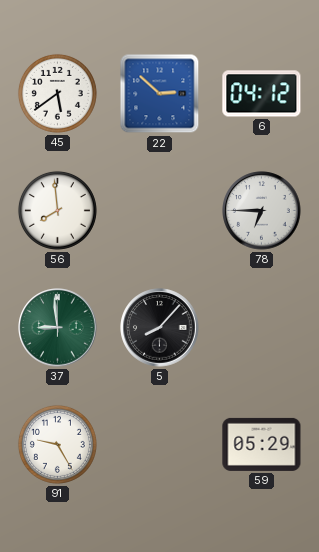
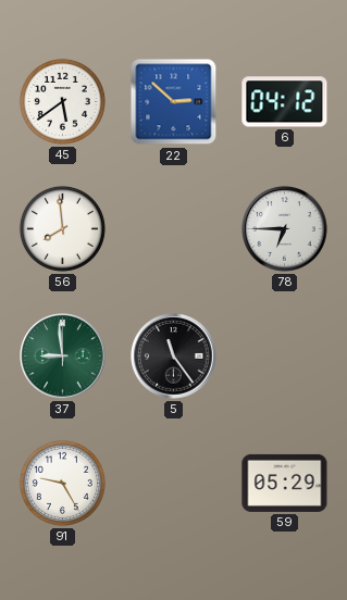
5: 8:07 -> 11:24 (174, 357)
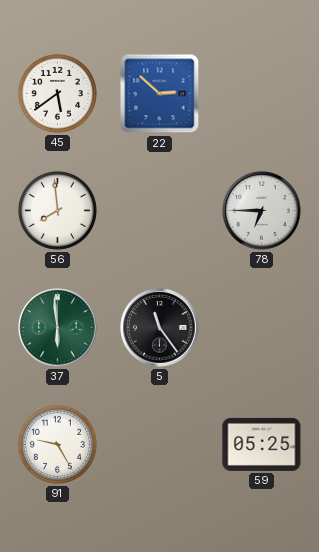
6: 04:12 -> none (285, 102)
37: 8:59 -> 5:59 (58, 328)
59: 05:29 -> 05:25 (262, 444)
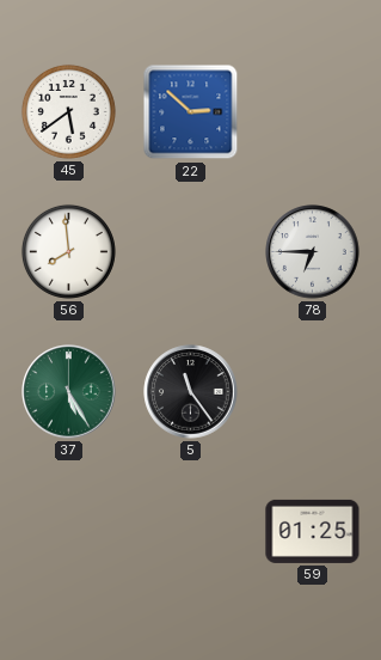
37: 5:59 -> 5:25 (69, 392)
91: 9:25 -> none (57, 444)
59: 05:25 -> 01:25 (313, 531)
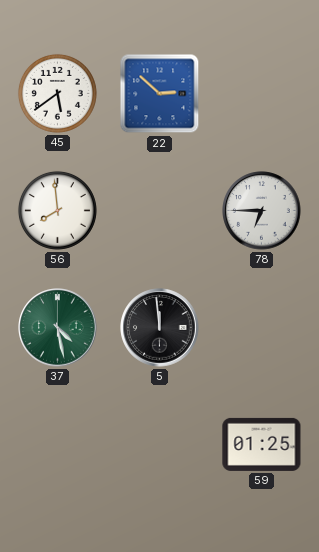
37: 5:25 -> 4:28 (58, 328)
5: 11:24 -> 11:59 (160, 328)
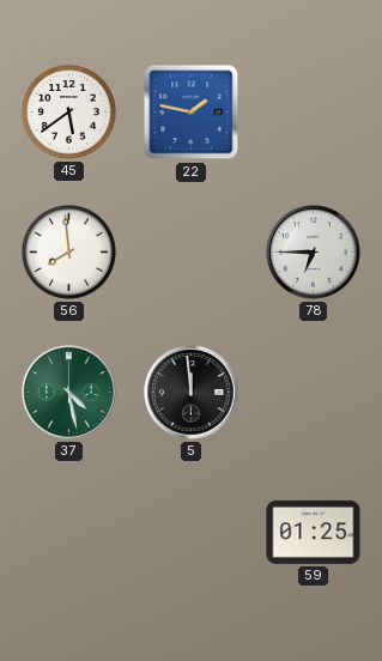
22: 2:52 -> 1:47 (192, 113)
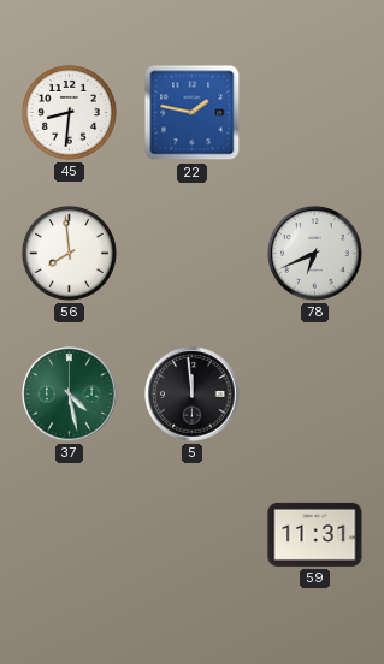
45: 5:39 -> 8:31 (69, 112)
78: 6:45 -> 6:41 (315, 254)
59: 01:25 -> 11:31 (315, 534)
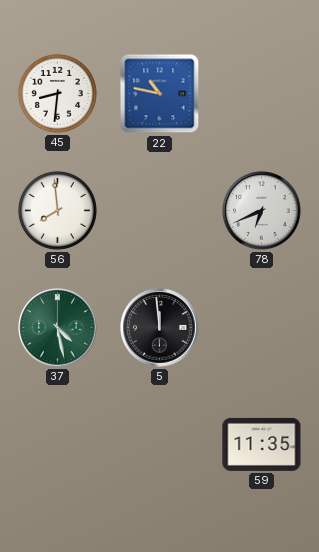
22: 1:47 -> 10:47 (160, 94)
59: 11:31 -> 11:35 (262, 444)
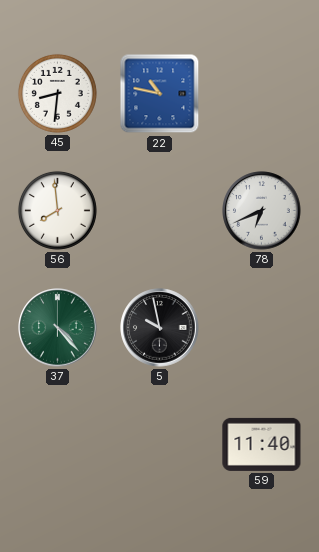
37: 4:28 -> 4:23 (58, 328)
5: 11:59 -> 9:58 (160, 328)
59: 11:35 -> 11:40 (262, 444)
